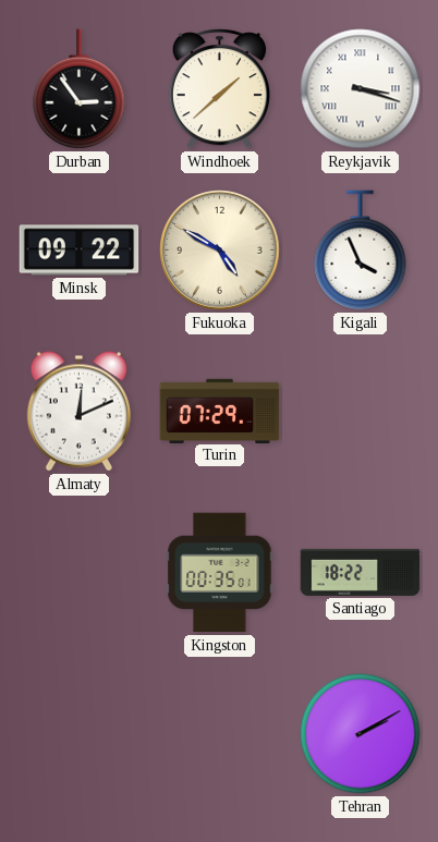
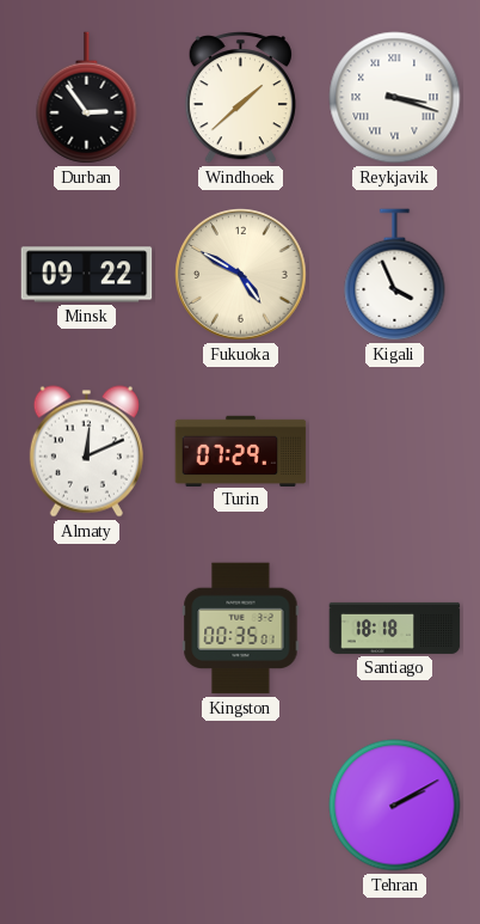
Santiago: 18:22 -> 18:18 (395, 628)
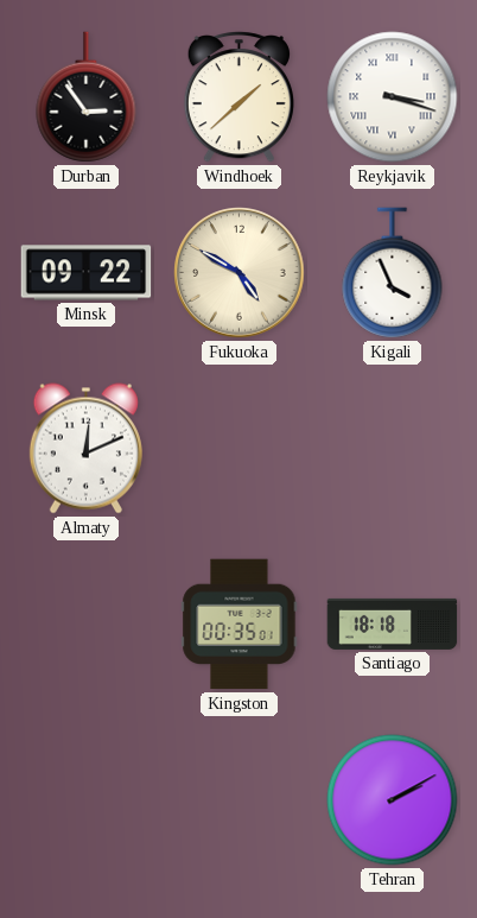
Turin: 07:29 -> none (241, 451)
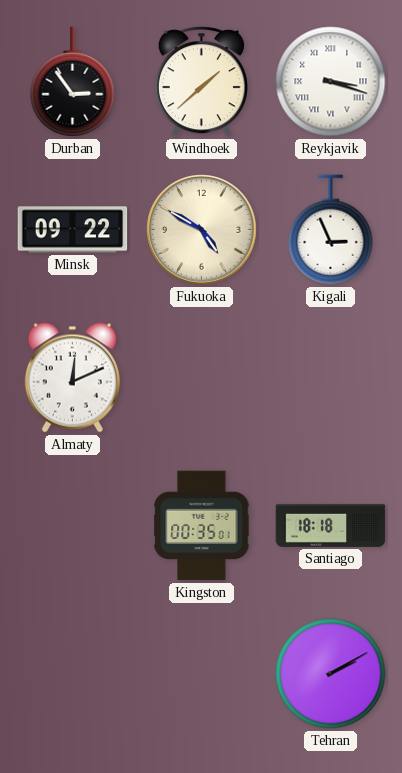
Kigali: 3:56 -> 2:56 (331, 230)
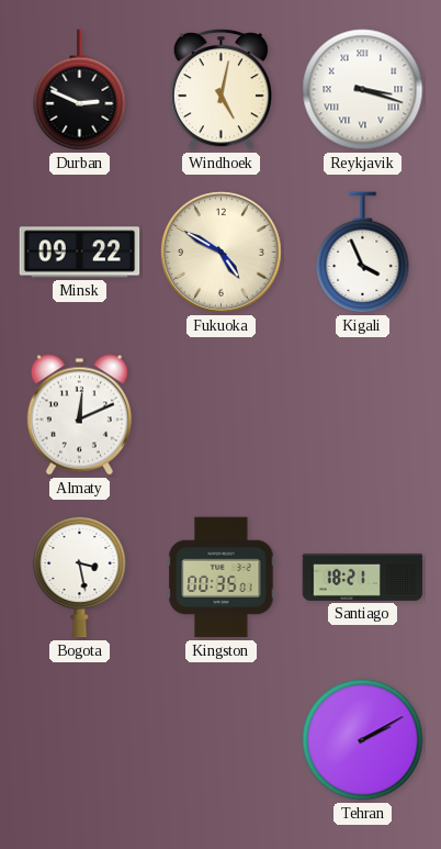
Durban: 2:54 -> 2:49 (80, 90)
Windhoek: 1:38 -> 5:02 (220, 90)
Kigali: 2:56 -> 3:56 (363, 253)
Bogota: none -> 3:28 (80, 577)
Santiago: 18:18 -> 18:21 (363, 577)
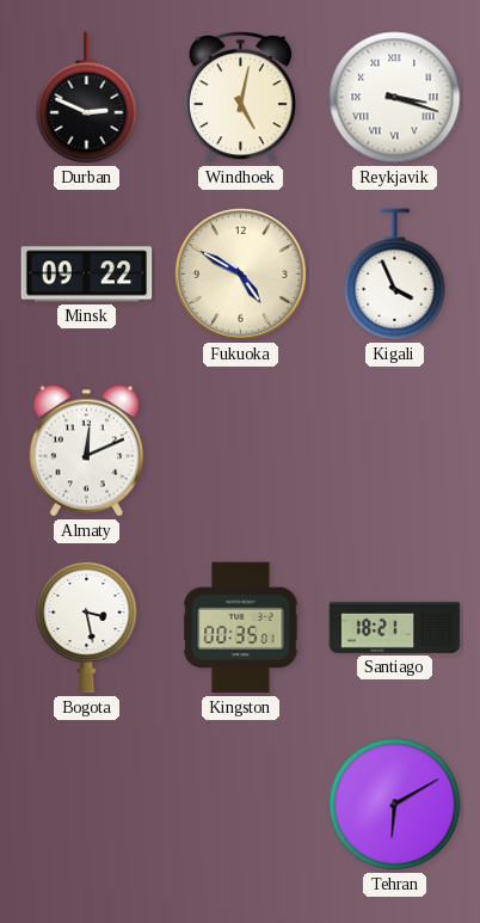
Tehran: 2:10 -> 6:10 (395, 805)
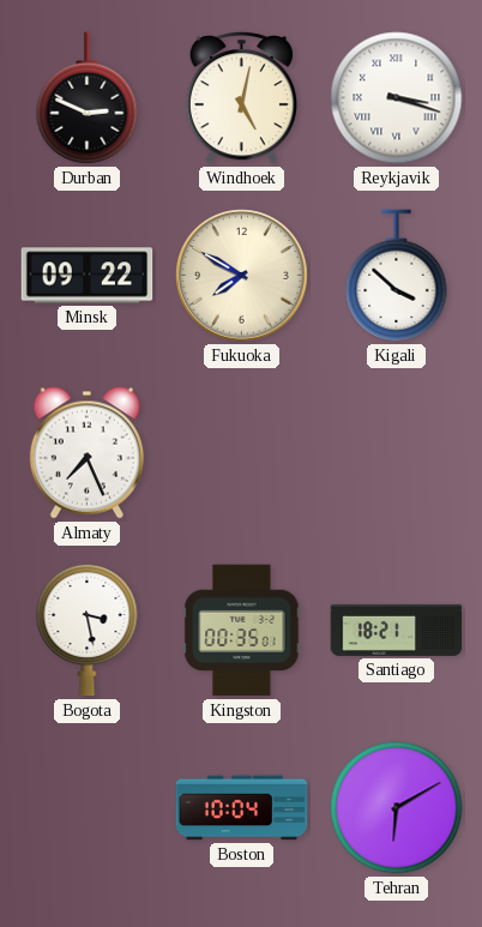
Fukuoka: 4:50 -> 7:50 (242, 276)
Kigali: 3:56 -> 3:52 (397, 276)
Almaty: 12:11 -> 7:26 (86, 453)
Boston: none -> 10:04 (242, 808)
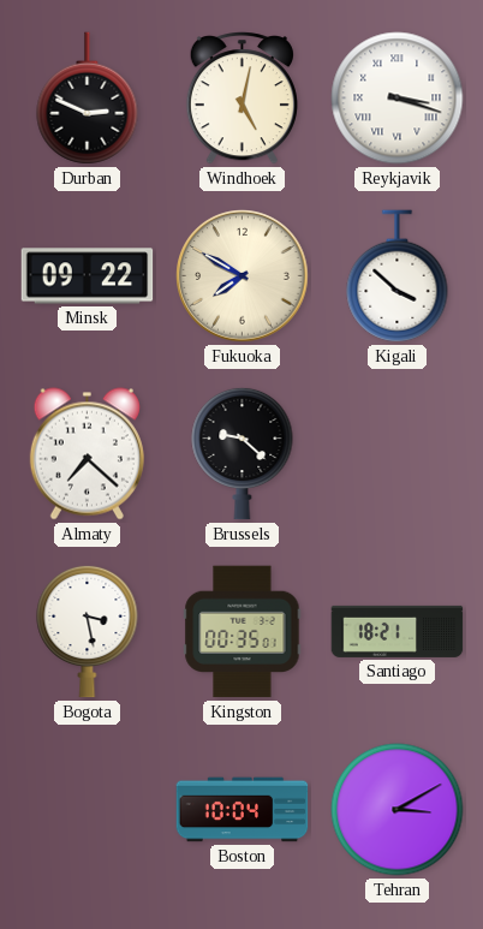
Almaty: 7:26 -> 7:22 (87, 454)
Brussels: none -> 9:22 (243, 453)
Tehran: 6:10 -> 3:10 (398, 810)
